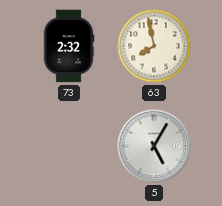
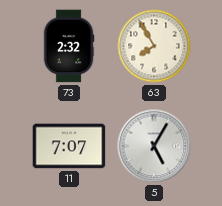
63: 7:58 -> 7:55 (154, 46)
11: none -> 7:07 (69, 146)
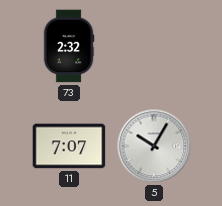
63: 7:55 -> none (154, 46)
5: 5:05 -> 10:05 (154, 146)
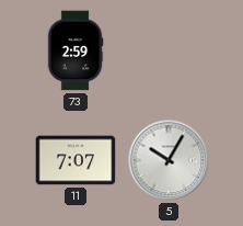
73: 2:32 -> 2:59 (76, 50)
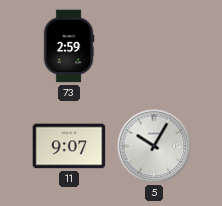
11: 7:07 -> 9:07 (69, 146)
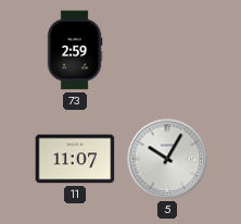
11: 9:07 -> 11:07 (75, 159)
